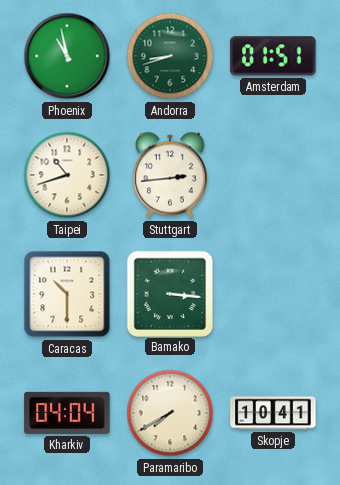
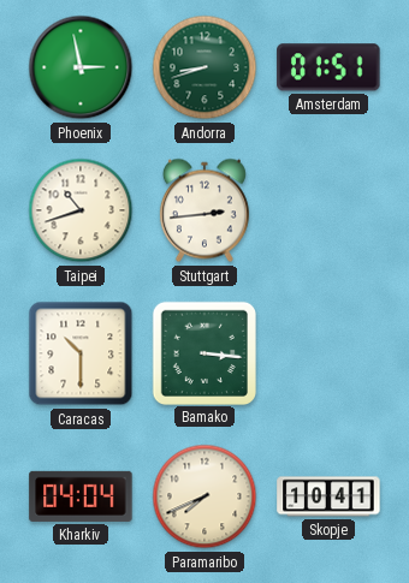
Phoenix: 10:58 -> 2:58 (81, 67)
Paramaribo: 7:40 -> 7:41 (204, 496)
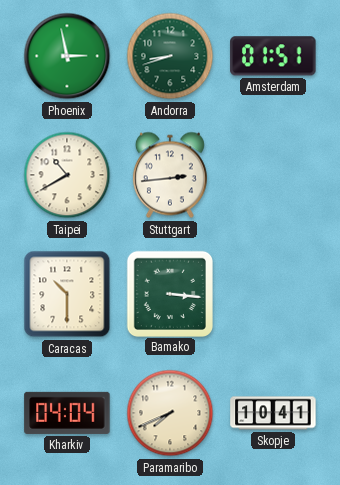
Taipei: 10:42 -> 10:40 (67, 175)
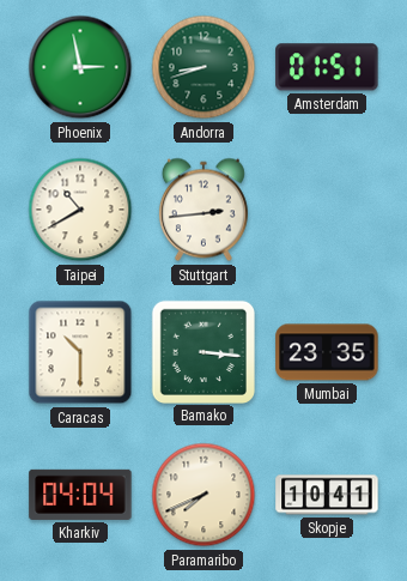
Mumbai: none -> 23:35 (327, 352)
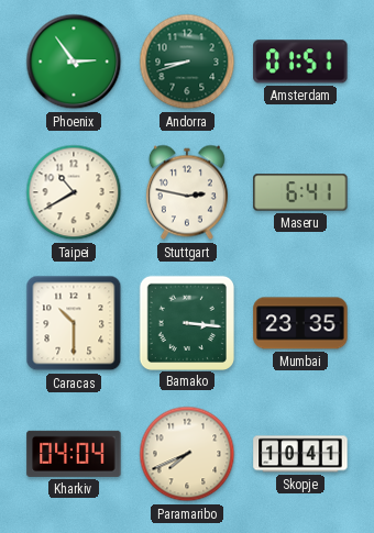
Phoenix: 2:58 -> 2:54 (74, 62)
Stuttgart: 2:44 -> 2:47 (187, 192)
Maseru: none -> 6:41 (300, 192)
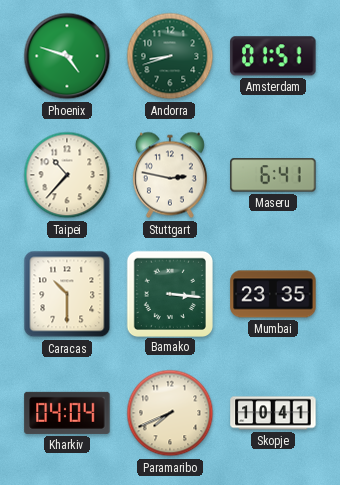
Phoenix: 2:54 -> 4:48 (67, 56)
Taipei: 10:40 -> 10:37 (67, 175)
